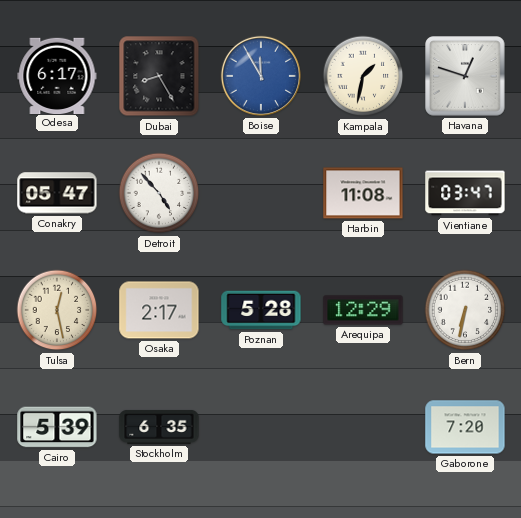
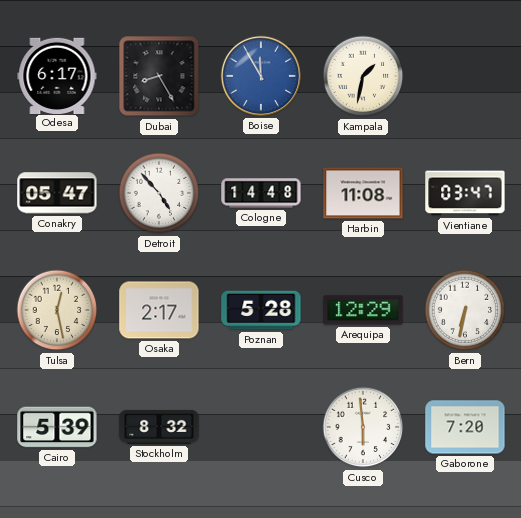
Havana: 12:48 -> none (465, 76)
Cologne: none -> 14:48 (261, 193)
Stockholm: 6:35 -> 8:32 (159, 427)
Cusco: none -> 5:59 (363, 427)
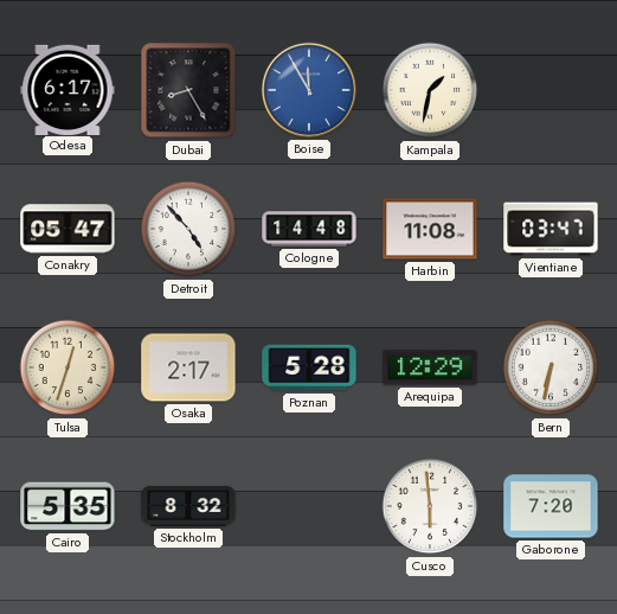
Tulsa: 12:28 -> 12:33 (68, 367)
Cairo: 5:39 -> 5:35 (68, 506)
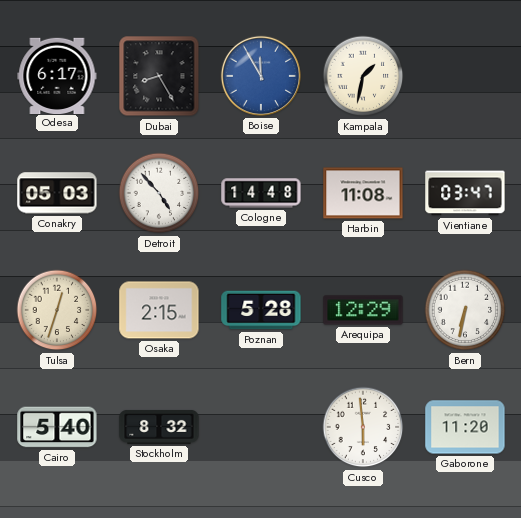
Conakry: 05:47 -> 05:03 (57, 193)
Osaka: 2:17 -> 2:15 (159, 310)
Cairo: 5:35 -> 5:40 (57, 427)
Gaborone: 7:20 -> 11:20 (465, 427)
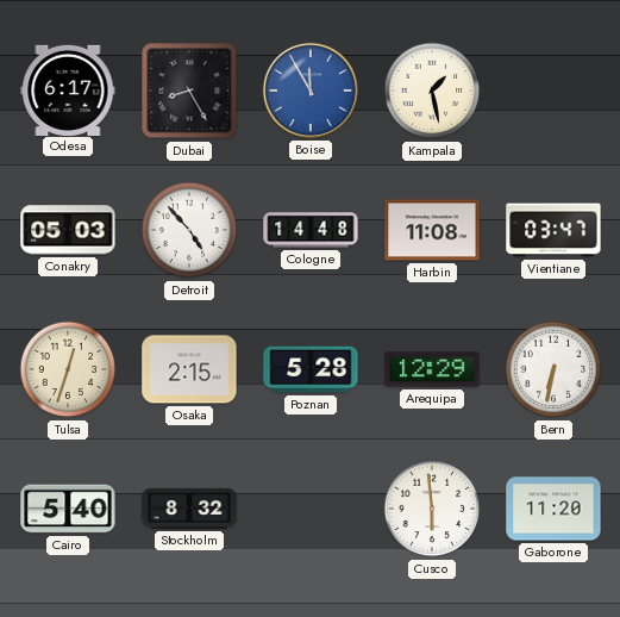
Kampala: 1:32 -> 1:28 (432, 91)
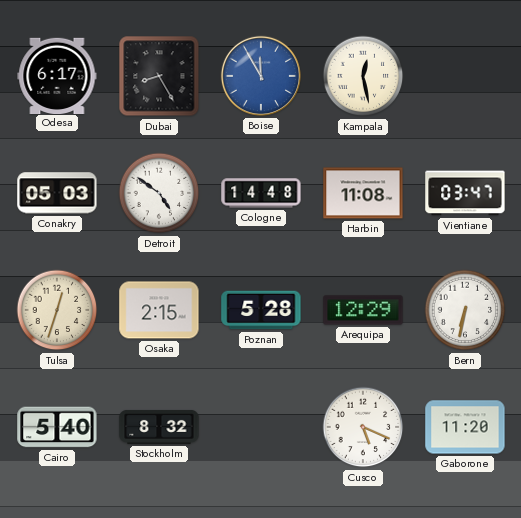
Kampala: 1:28 -> 12:28 (363, 76)
Detroit: 4:53 -> 4:51 (159, 193)
Cusco: 5:59 -> 5:19 (363, 427)
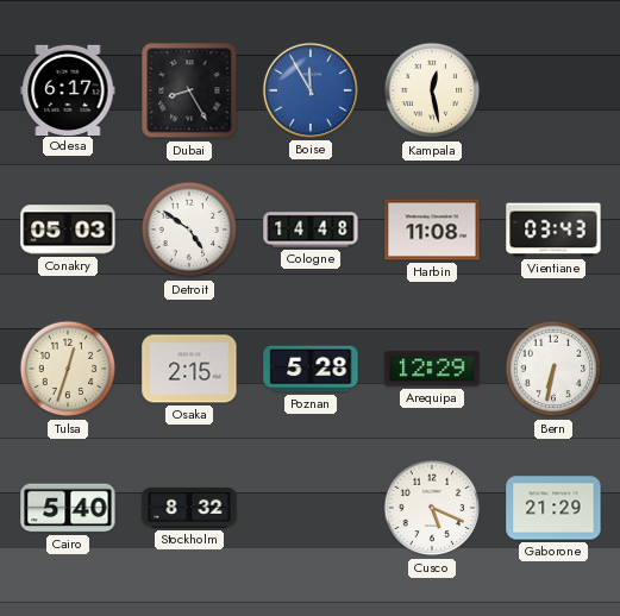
Vientiane: 03:47 -> 03:43 (553, 230)
Gaborone: 11:20 -> 21:29 (553, 508)
